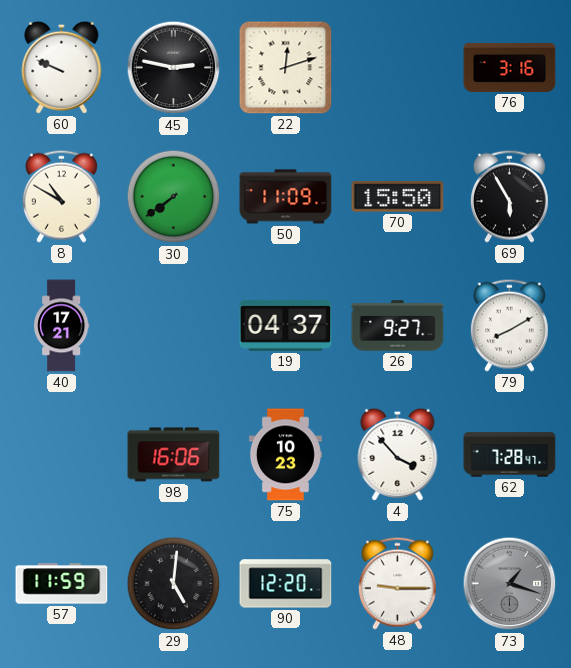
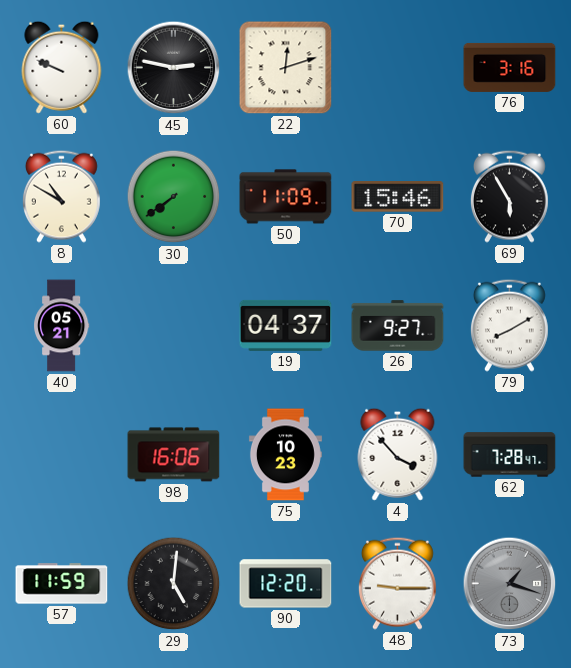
70: 15:50 -> 15:46 (398, 197)
40: 17:21 -> 05:21 (62, 326)
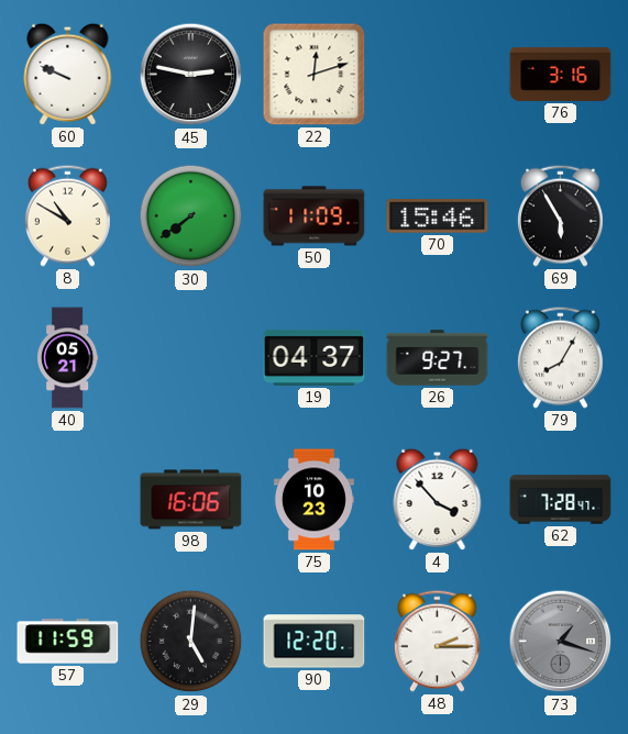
79: 8:10 -> 8:05 (560, 357)
48: 9:15 -> 2:15 (437, 641)
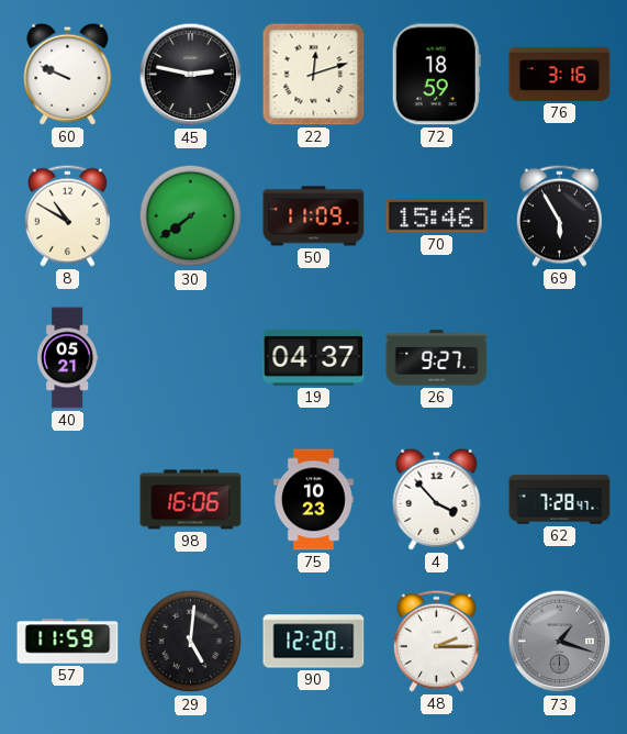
72: none -> 18:59 (436, 75)
79: 8:05 -> none (560, 357)
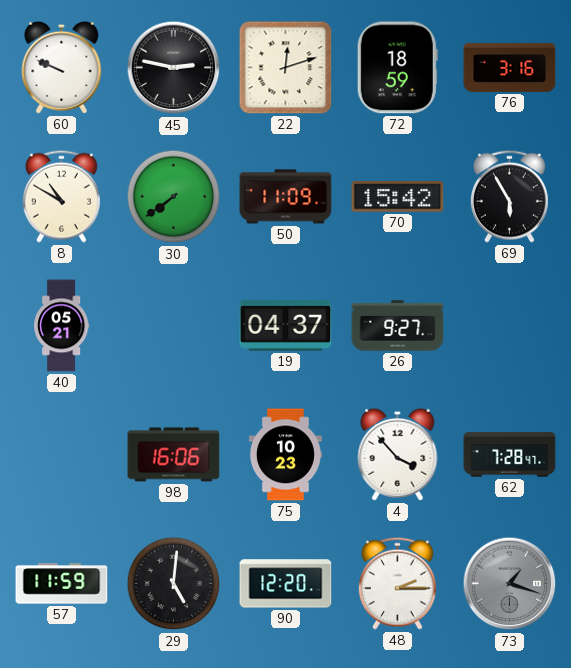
70: 15:46 -> 15:42 (398, 197)
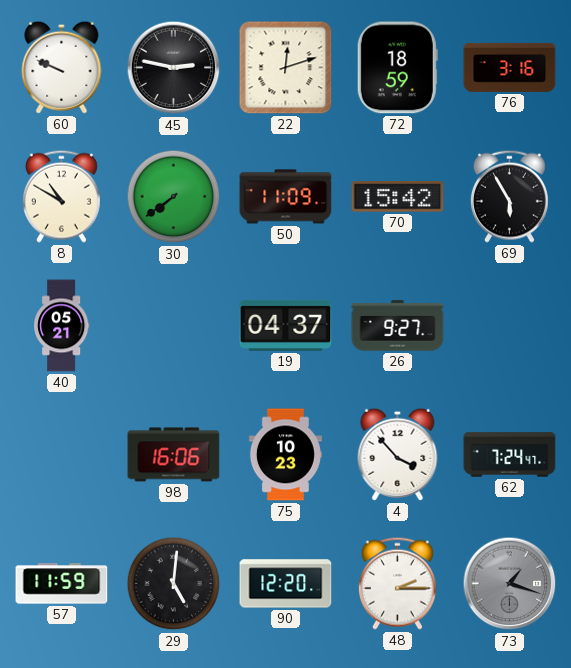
62: 7:28 -> 7:24 (510, 455)
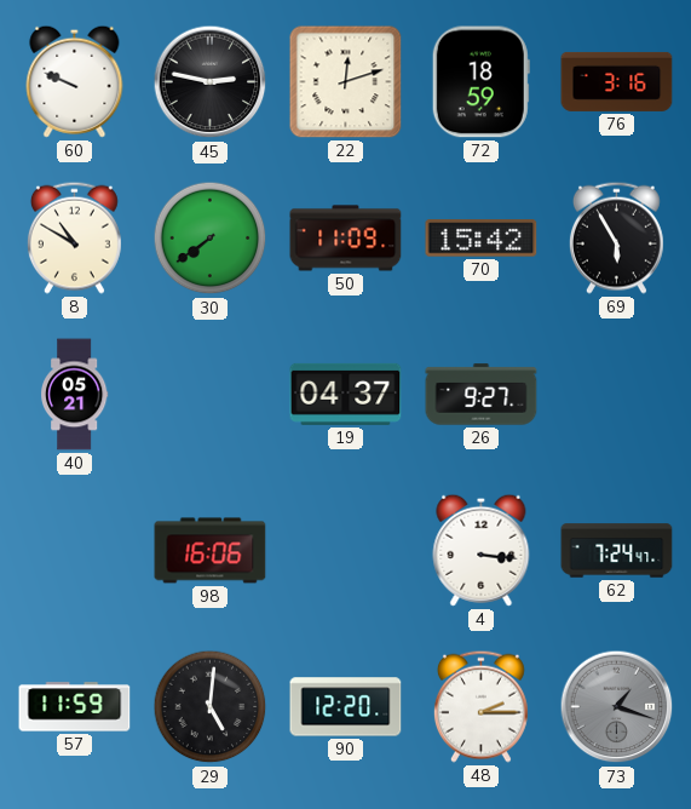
75: 10:23 -> none (285, 455)
4: 3:53 -> 3:16 (482, 550)
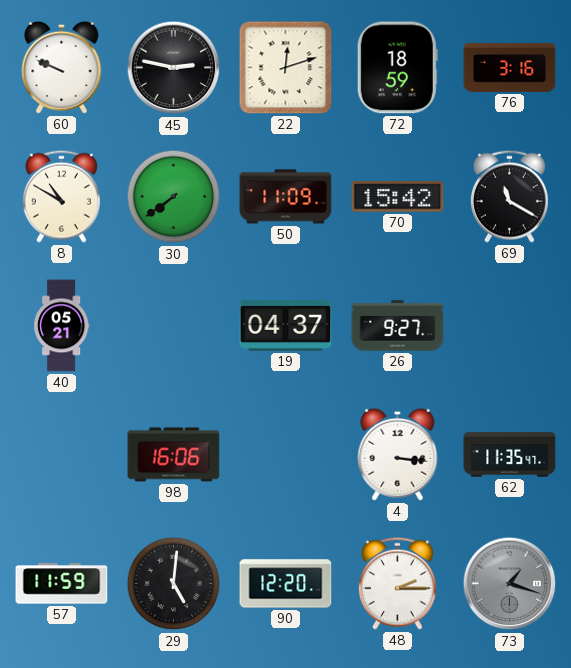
69: 5:55 -> 11:20 (509, 196)
62: 7:24 -> 11:35 (510, 455)
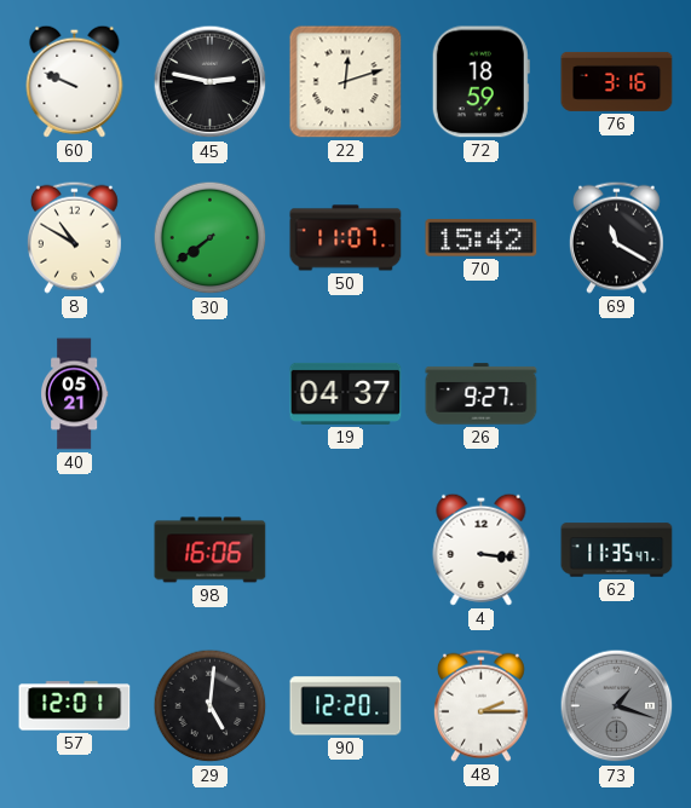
50: 11:09 -> 11:07 (346, 238)
57: 11:59 -> 12:01 (75, 706)
